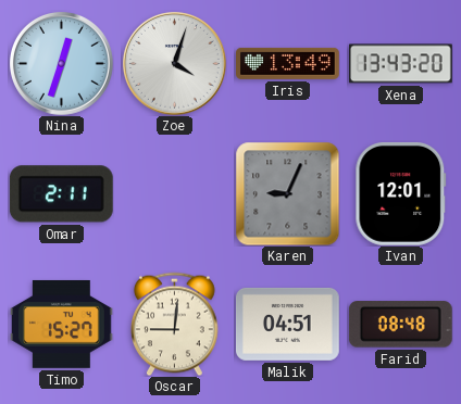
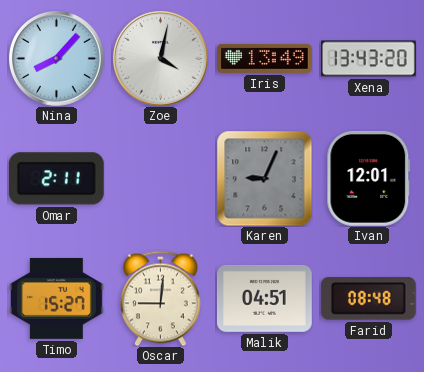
Nina: 12:33 -> 8:07 (57, 59)
Zoe: 4:03 -> 4:02 (161, 59)
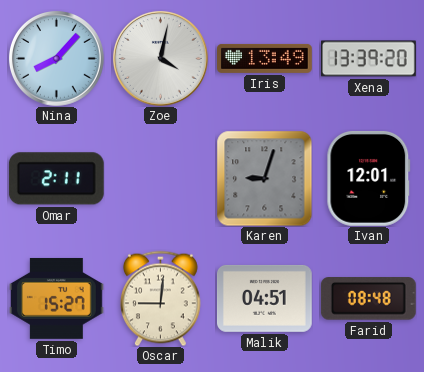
Xena: 13:43 -> 13:39 (369, 59)
Karen: 9:04 -> 9:03 (264, 178)
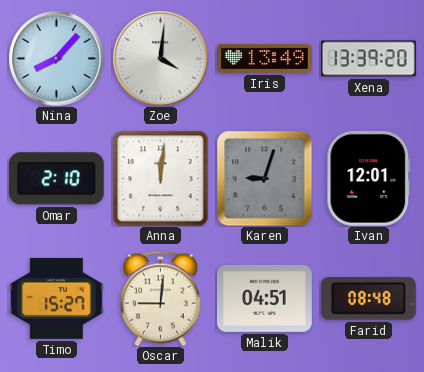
Zoe: 4:02 -> 4:01 (161, 59)
Omar: 2:11 -> 2:10 (56, 179)
Anna: none -> 12:01 (160, 178)
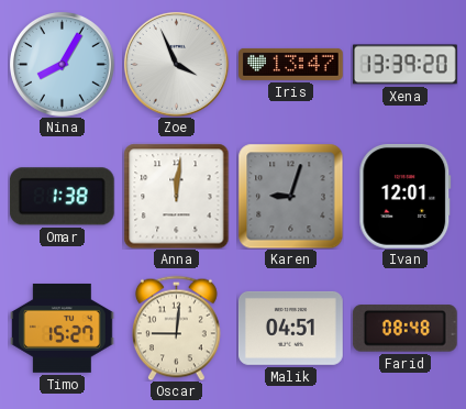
Nina: 8:07 -> 8:05 (63, 65)
Zoe: 4:01 -> 3:56 (177, 65)
Iris: 13:49 -> 13:47 (291, 64)
Omar: 2:10 -> 1:38 (62, 197)
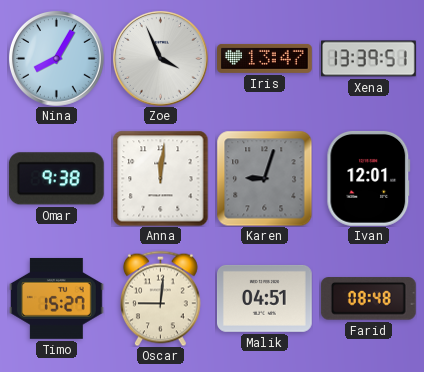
Xena: 13:39:20 -> 13:39:51 (369, 59)
Omar: 1:38 -> 9:38 (56, 179)
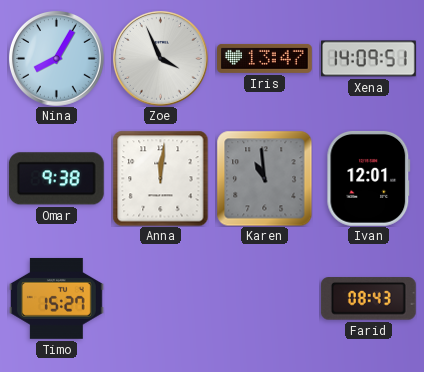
Xena: 13:39 -> 14:09 (369, 59)
Karen: 9:03 -> 10:59 (264, 178)
Oscar: 9:01 -> none (160, 298)
Malik: 04:51 -> none (265, 298)
Farid: 08:48 -> 08:43 (368, 299)
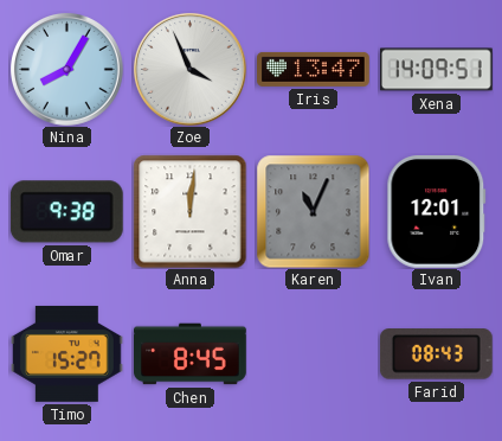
Karen: 10:59 -> 11:04 (313, 211)
Chen: none -> 8:45 (191, 354)
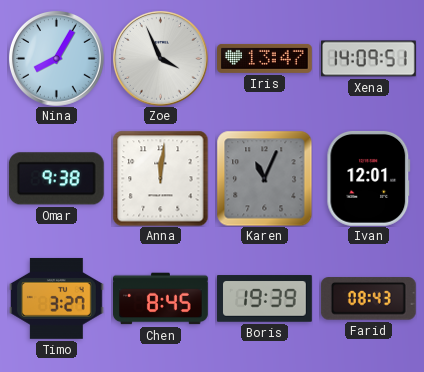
Timo: 15:27 -> 3:27 (57, 298)
Boris: none -> 19:39 (265, 299)
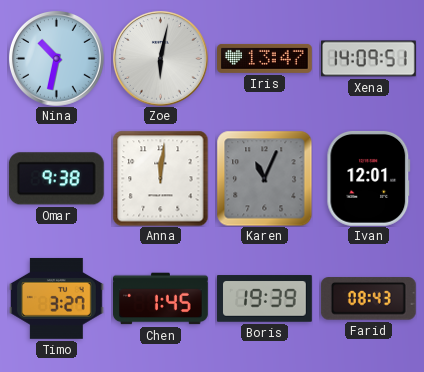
Nina: 8:05 -> 10:32 (57, 59)
Zoe: 3:56 -> 6:02 (161, 59)
Chen: 8:45 -> 1:45 (161, 299)
